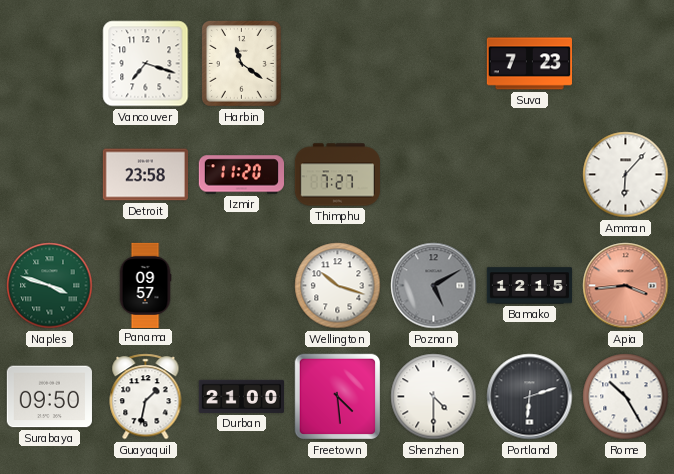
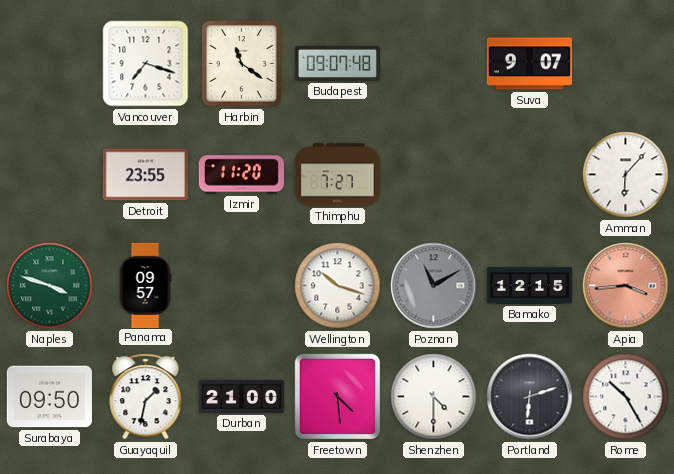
Budapest: none -> 09:07 (337, 63)
Suva: 7:23 -> 9:07 (529, 64)
Detroit: 23:58 -> 23:55 (145, 175)
Poznan: 5:10 -> 11:10 (434, 286)
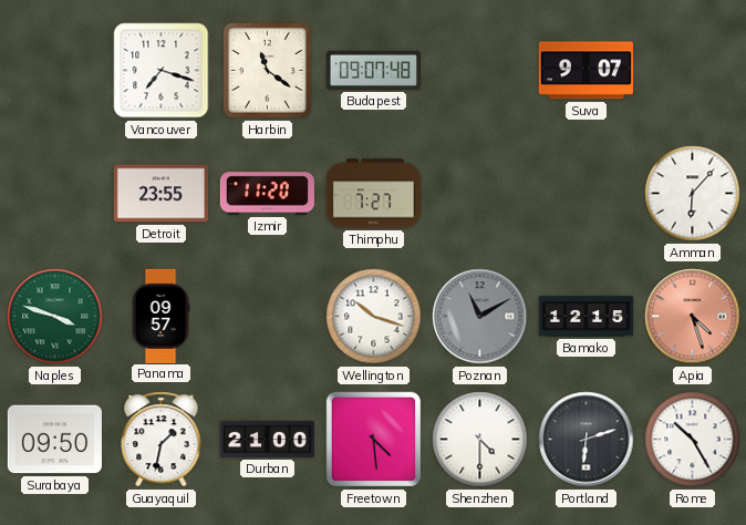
Apia: 3:44 -> 4:27 (693, 317)
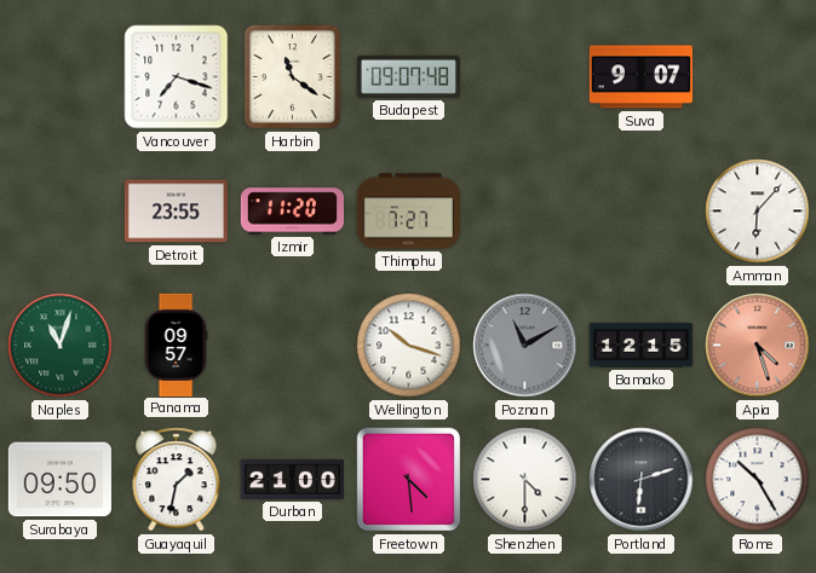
Naples: 3:48 -> 11:03 (61, 346)
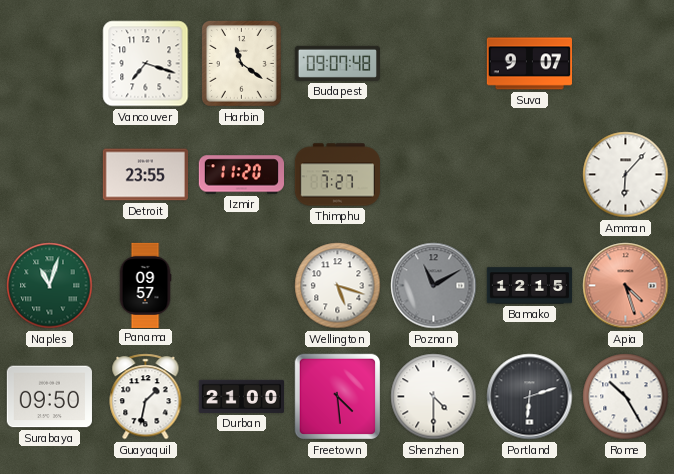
Wellington: 10:18 -> 5:18 (338, 286)
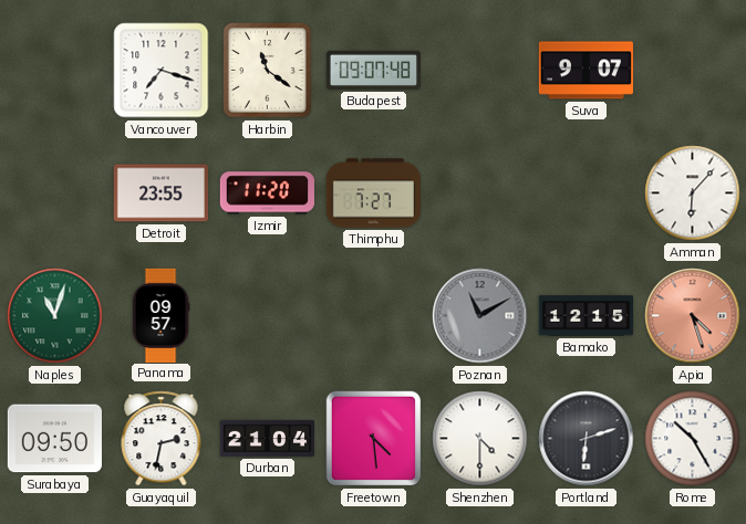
Wellington: 5:18 -> none (338, 286)
Guayaquil: 1:32 -> 2:32 (162, 439)
Durban: 21:00 -> 21:04 (267, 438)
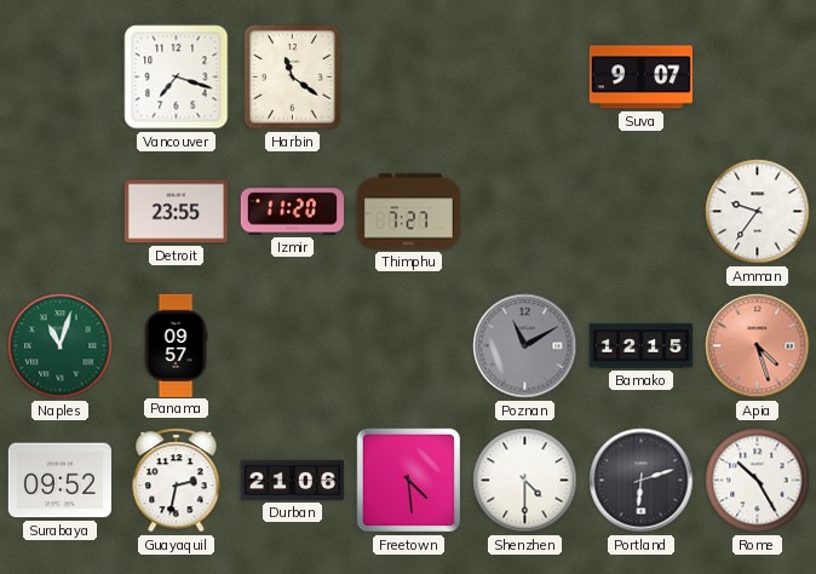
Budapest: 09:07 -> none (373, 70)
Amman: 6:07 -> 9:36 (758, 212)
Surabaya: 09:50 -> 09:52 (59, 481)
Durban: 21:04 -> 21:06 (292, 480)
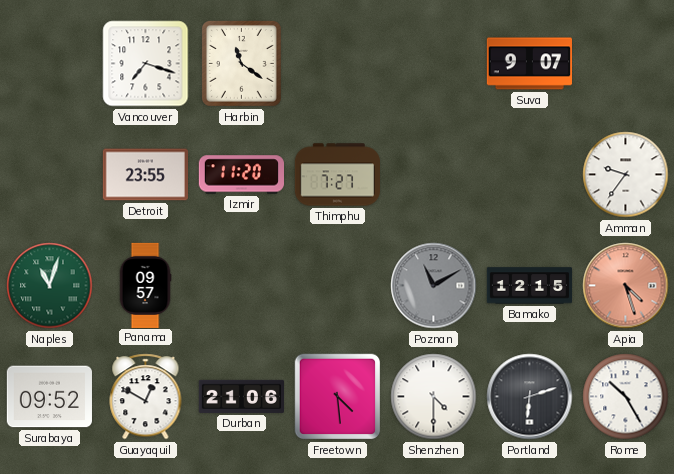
Guayaquil: 2:32 -> 12:50 (146, 397)
